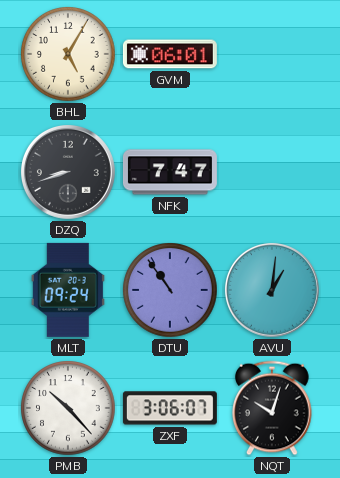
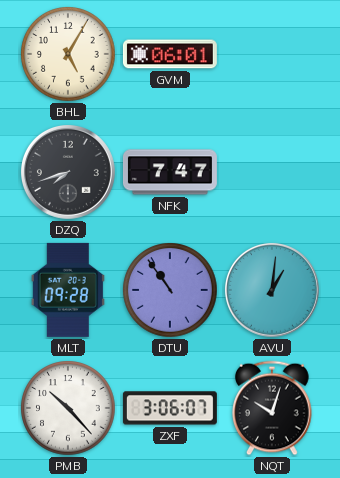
DZQ: 8:42 -> 7:42 (68, 172)
MLT: 09:24 -> 09:28 (68, 290)
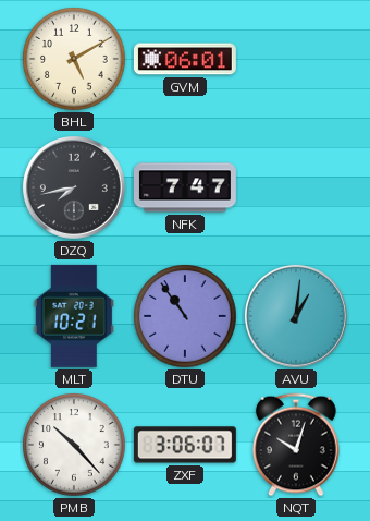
BHL: 5:05 -> 5:10 (74, 59)
DZQ: 7:42 -> 7:43 (74, 187)
MLT: 09:28 -> 10:21 (74, 316)
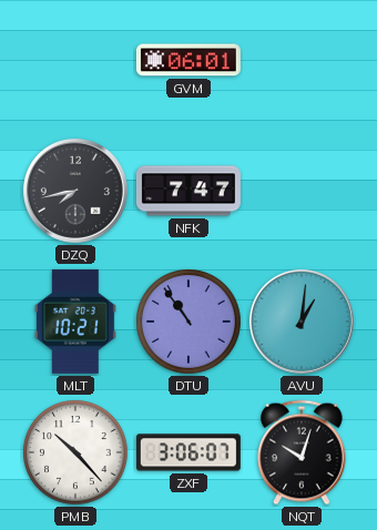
BHL: 5:10 -> none (74, 59)
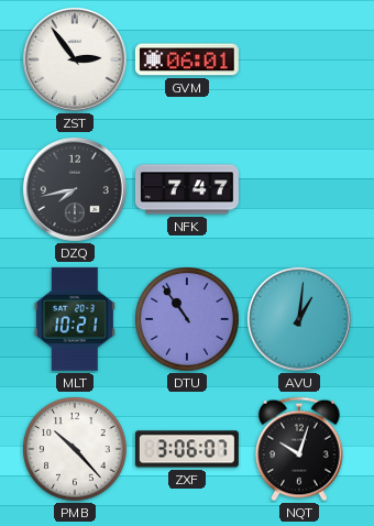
ZST: none -> 2:54 (75, 59)
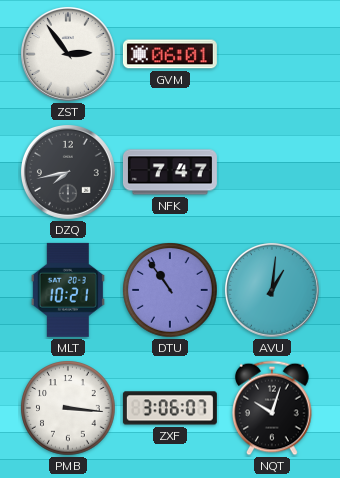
PMB: 10:23 -> 3:16 (68, 408)
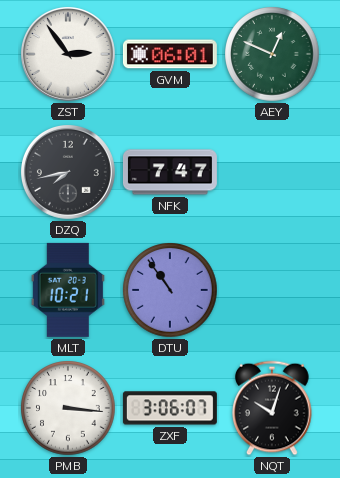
AEY: none -> 12:49 (272, 54)
AVU: 1:01 -> none (272, 290)
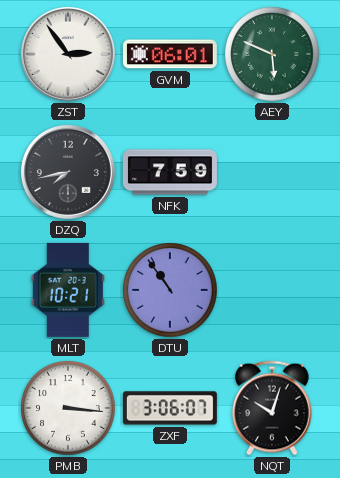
AEY: 12:49 -> 5:49 (272, 54)
NFK: 7:47 -> 7:59 (170, 172)
